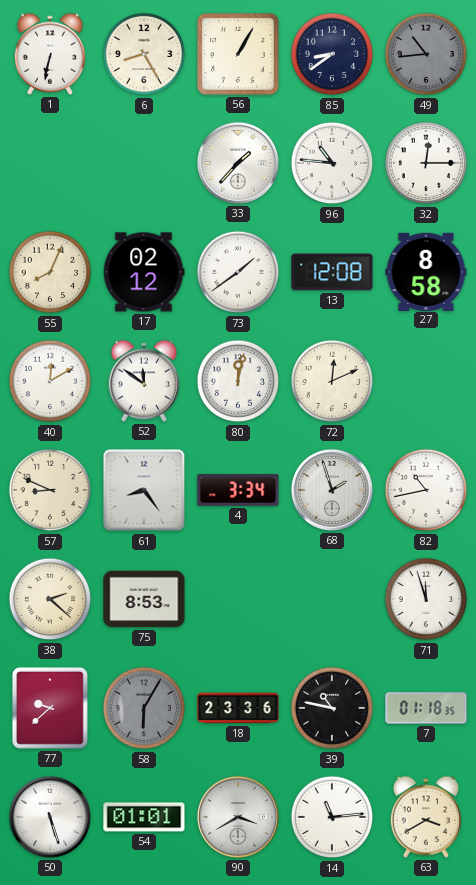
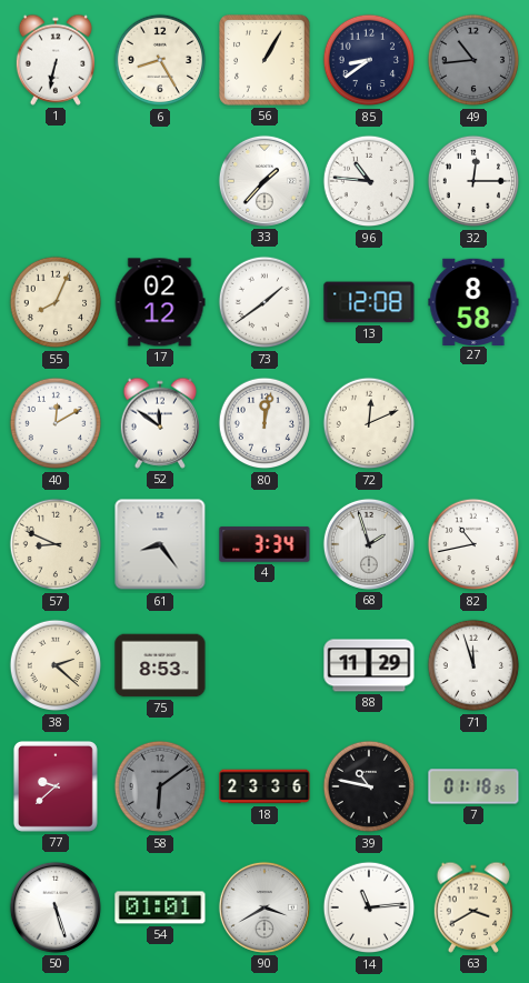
88: none -> 11:29 (369, 665)
58: 6:05 -> 6:09 (160, 786)
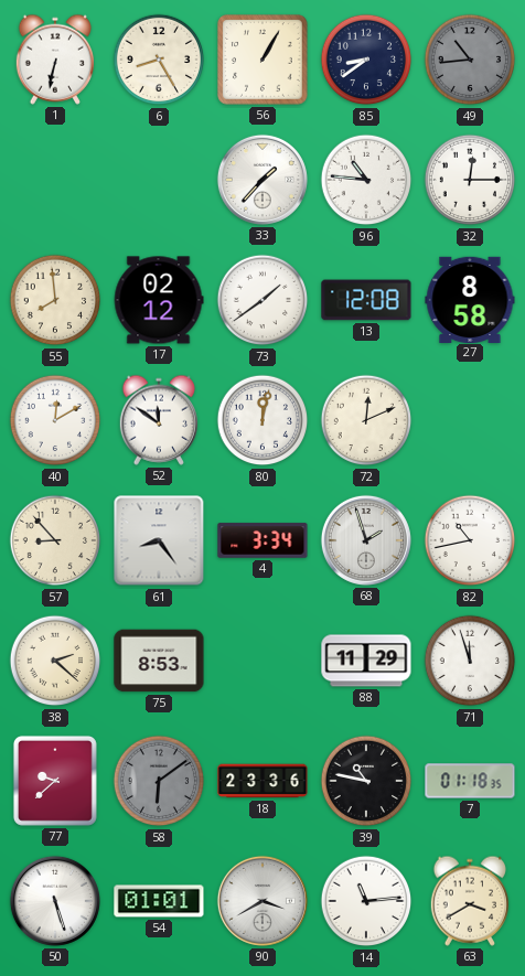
55: 8:04 -> 7:59 (55, 300)
57: 8:49 -> 8:53 (55, 540)
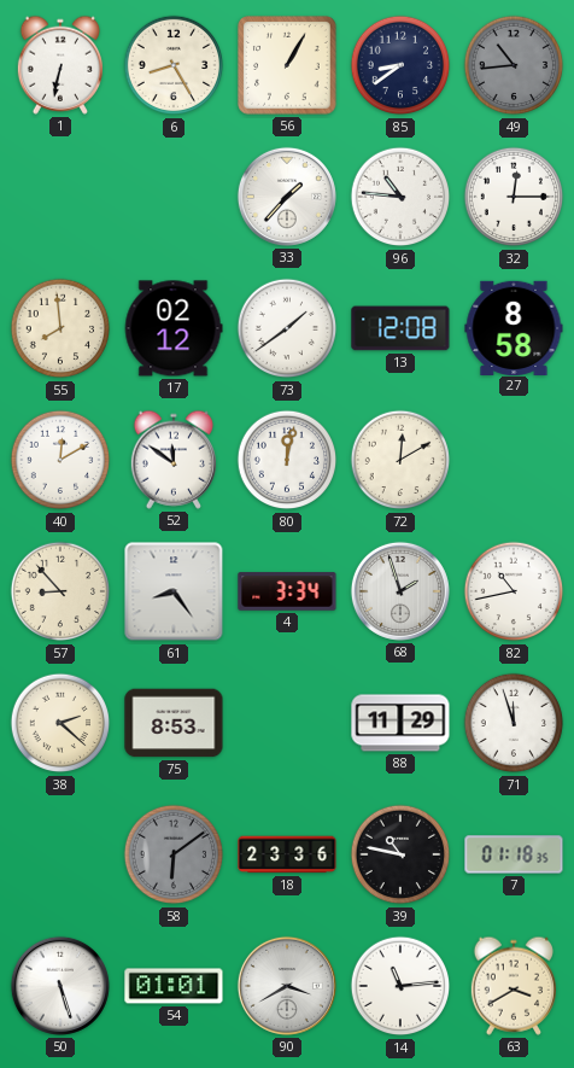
72: 12:11 -> 12:10 (400, 460)
77: 9:38 -> none (55, 781)
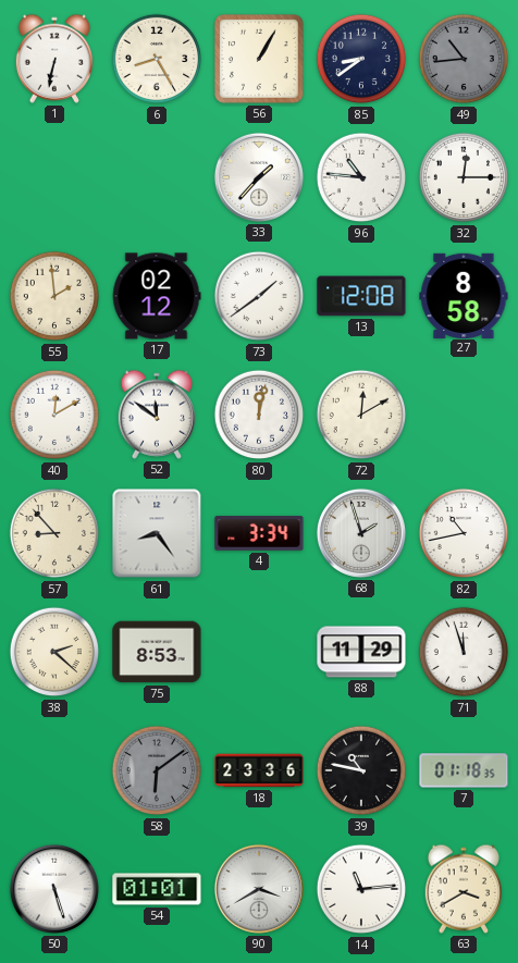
55: 7:59 -> 1:59 (54, 296)
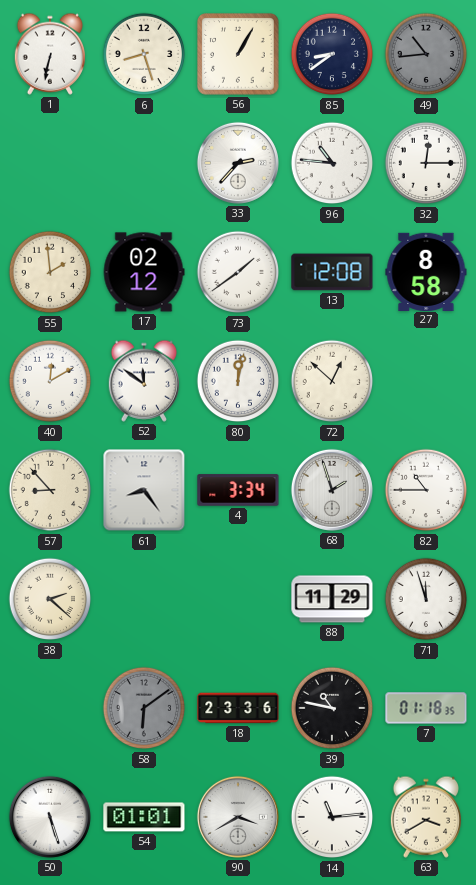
6: 8:25 -> 8:27 (144, 54)
33: 1:37 -> 2:37 (238, 163)
72: 12:10 -> 12:52 (332, 381)
82: 10:43 -> 10:45 (426, 490)
75: 8:53 -> none (157, 652)
